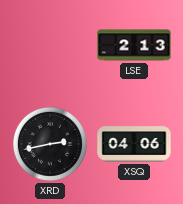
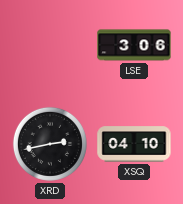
LSE: 2:13 -> 3:06 (134, 45)
XSQ: 04:06 -> 04:10 (134, 144)
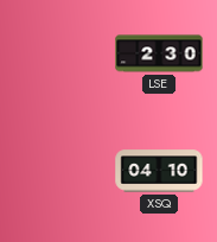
LSE: 3:06 -> 2:30 (159, 53)
XRD: 2:43 -> none (50, 144)
